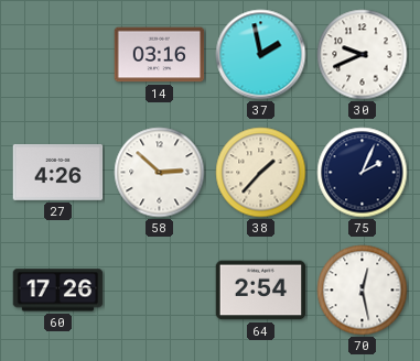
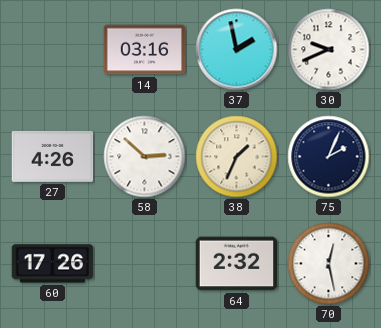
38: 1:37 -> 1:34 (237, 157)
64: 2:54 -> 2:32 (237, 264)
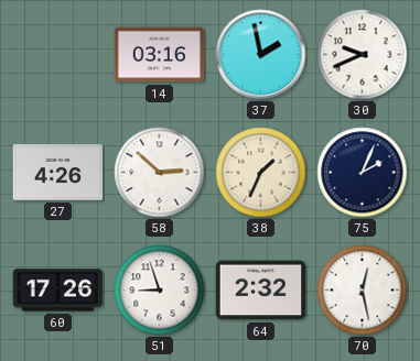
51: none -> 8:57 (160, 291)
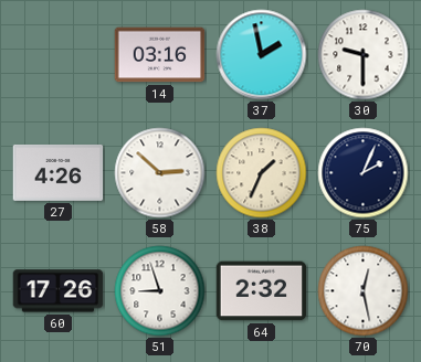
30: 9:41 -> 9:30 (364, 55)
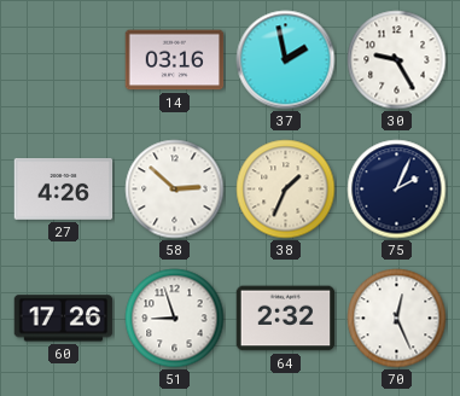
30: 9:30 -> 9:25 (397, 60)
70: 12:28 -> 12:26 (397, 319)
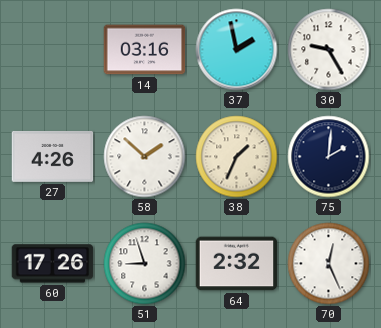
58: 2:52 -> 1:52 (145, 157)
75: 2:04 -> 2:01 (329, 157)
